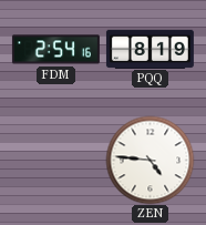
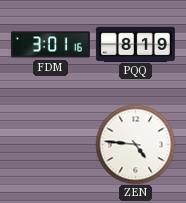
FDM: 2:54 -> 3:01 (50, 45)
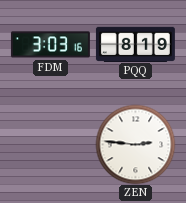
FDM: 3:01 -> 3:03 (50, 45)
ZEN: 4:46 -> 2:46 (135, 144)
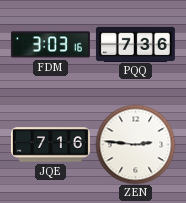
PQQ: 8:19 -> 7:36 (135, 44)
JQE: none -> 7:16 (50, 145)
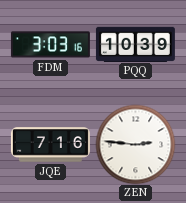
PQQ: 7:36 -> 10:39 (135, 44)
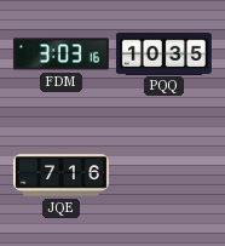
PQQ: 10:39 -> 10:35 (163, 53)
ZEN: 2:46 -> none (135, 144)
